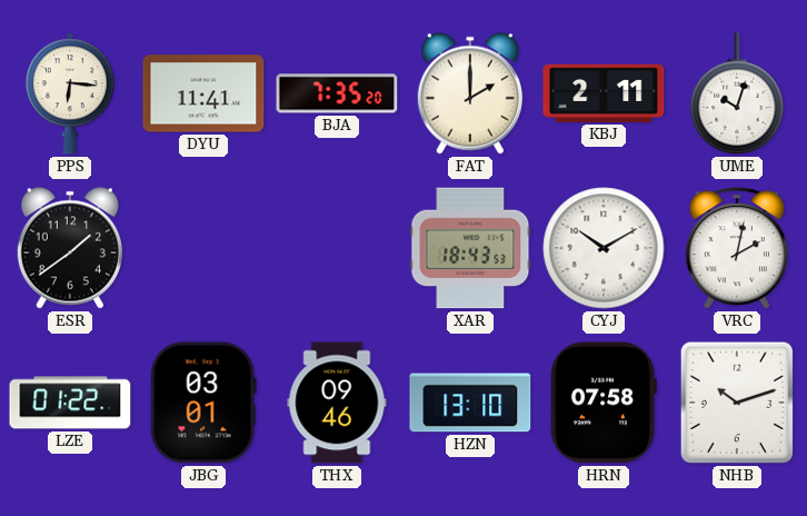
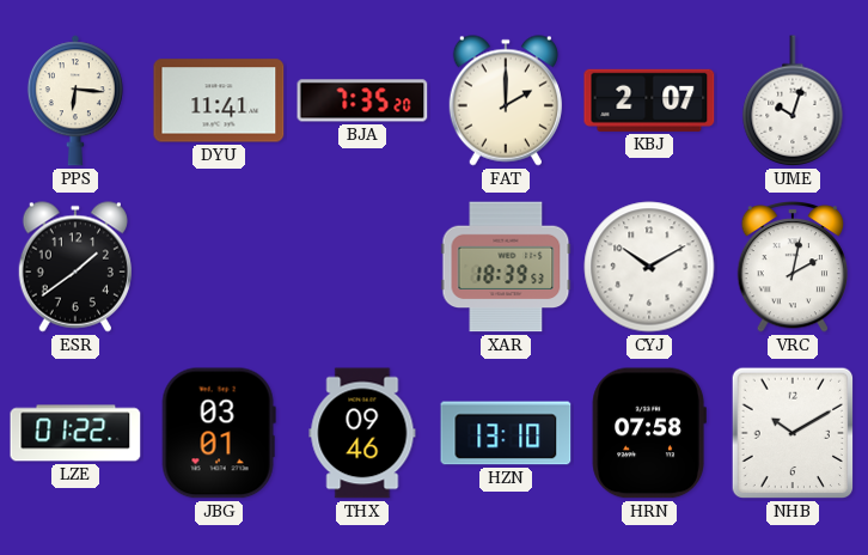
KBJ: 2:11 -> 2:07 (649, 100)
XAR: 18:43 -> 18:39 (506, 267)
NHB: 10:12 -> 10:10 (793, 433)
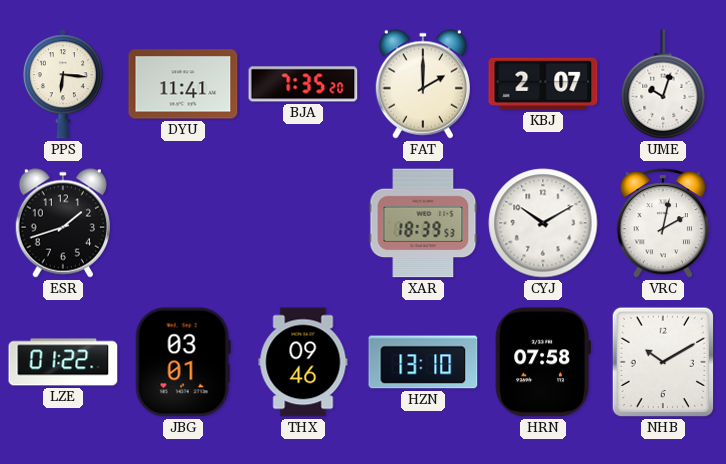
ESR: 1:39 -> 1:42 (63, 223)
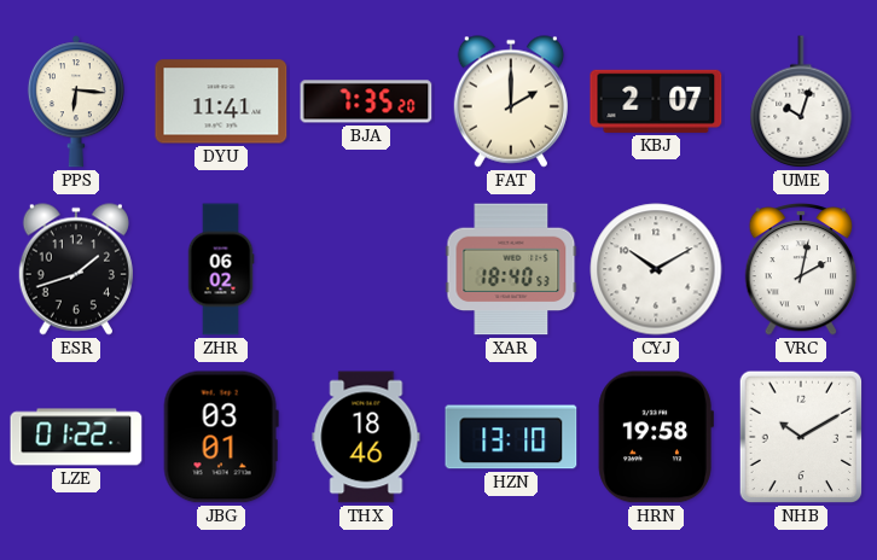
ZHR: none -> 06:02 (221, 269)
XAR: 18:39 -> 18:40 (511, 269)
THX: 09:46 -> 18:46 (366, 437)
HRN: 07:58 -> 19:58 (656, 437)
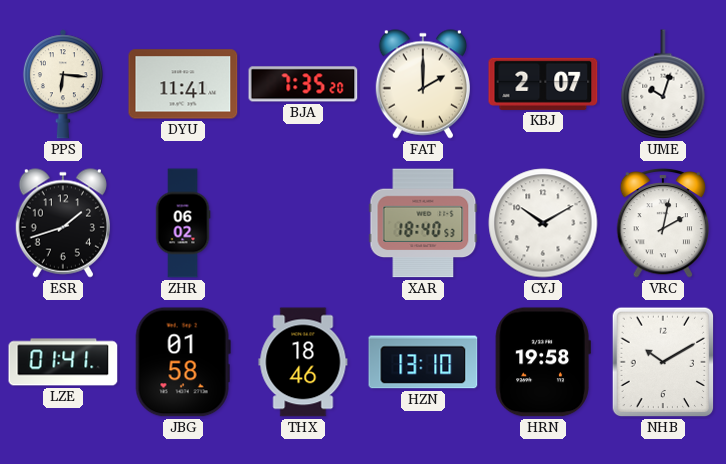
LZE: 01:22 -> 01:41 (63, 362)
JBG: 03:01 -> 01:58 (183, 362)
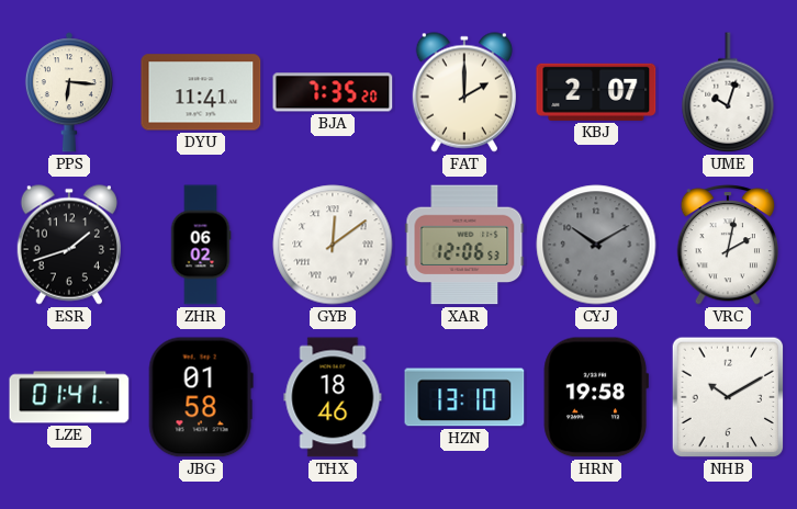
GYB: none -> 12:09 (333, 245)
XAR: 18:40 -> 12:06 (464, 245)
CYJ dial: white -> grey (596, 245)
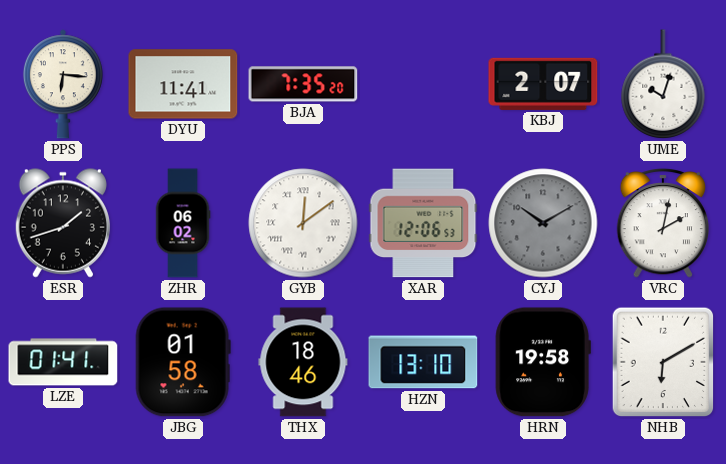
FAT: 2:00 -> none (464, 92)
NHB: 10:10 -> 6:10 (663, 362)
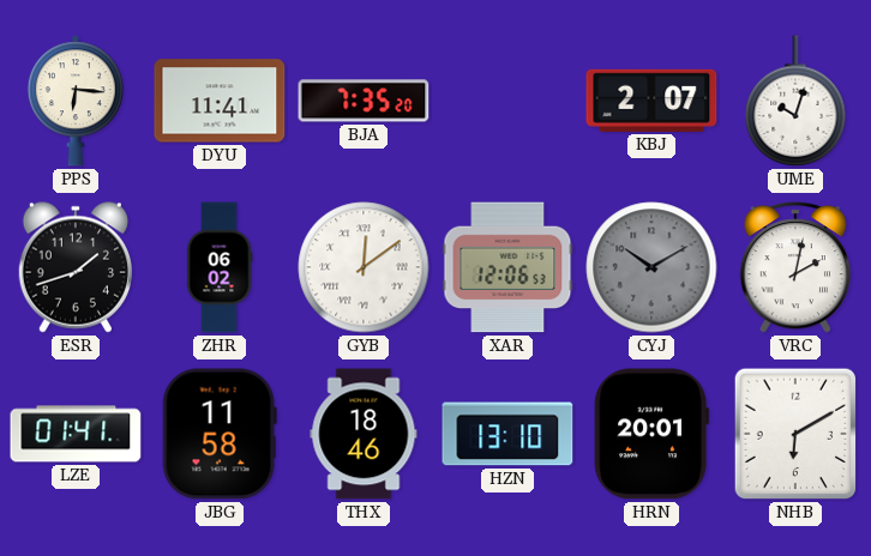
JBG: 01:58 -> 11:58 (220, 434)
HRN: 19:58 -> 20:01 (651, 434)
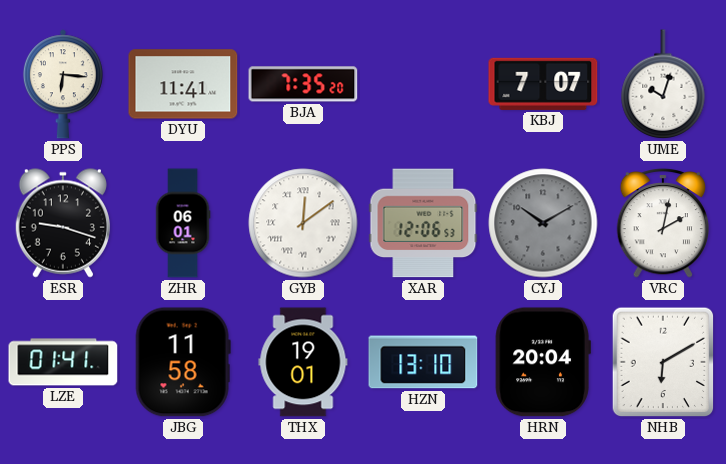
KBJ: 2:07 -> 7:07 (543, 84)
ESR: 1:42 -> 9:18 (63, 223)
ZHR: 06:02 -> 06:01 (183, 223)
THX: 18:46 -> 19:01 (303, 362)
HRN: 20:01 -> 20:04 (543, 362)
